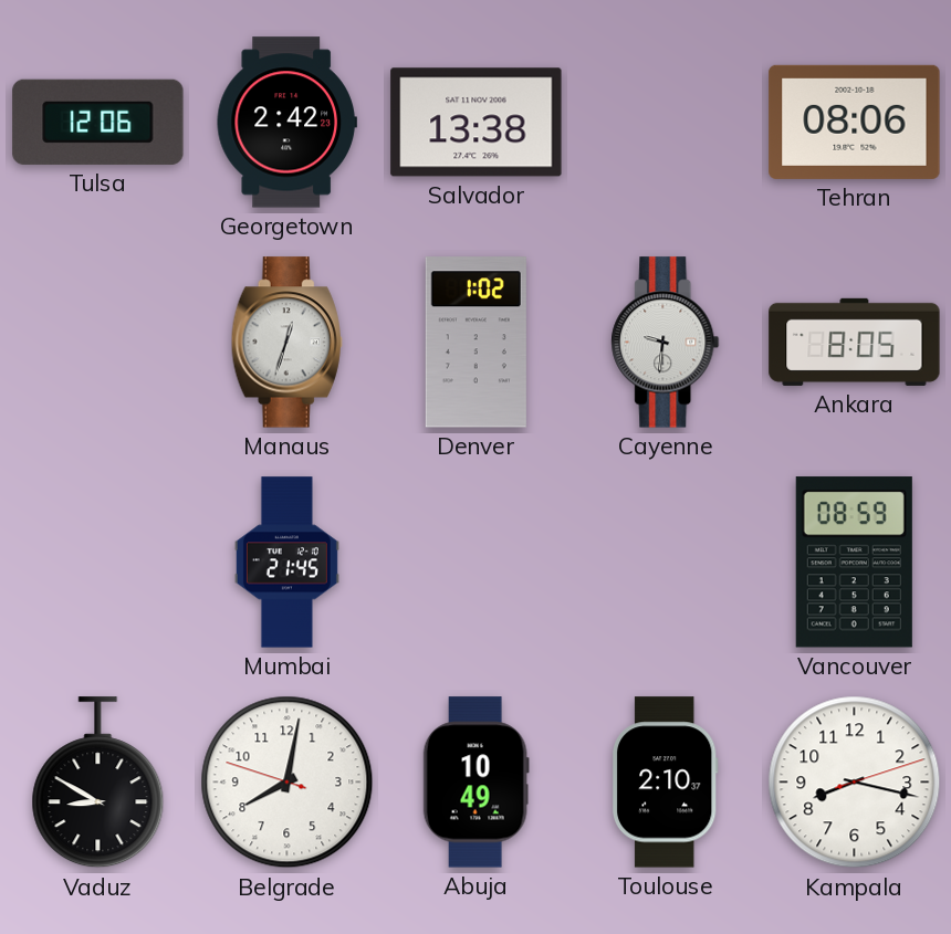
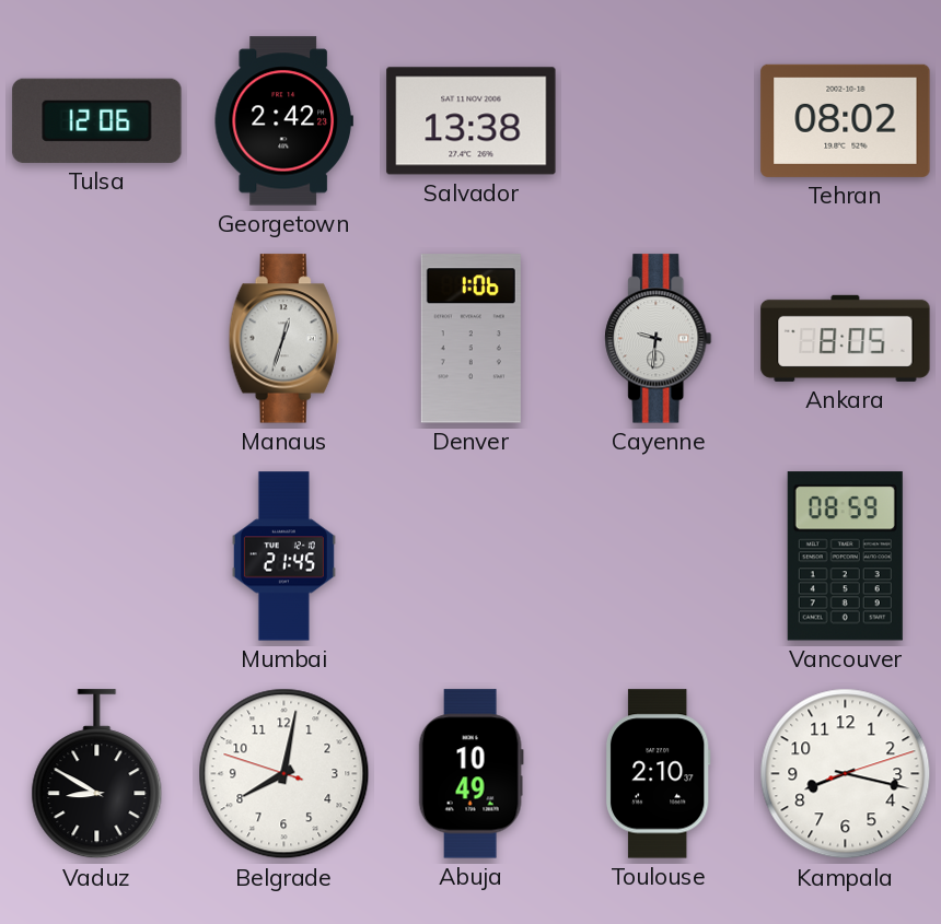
Tehran: 08:06 -> 08:02 (846, 120)
Denver: 1:02 -> 1:06 (471, 339)
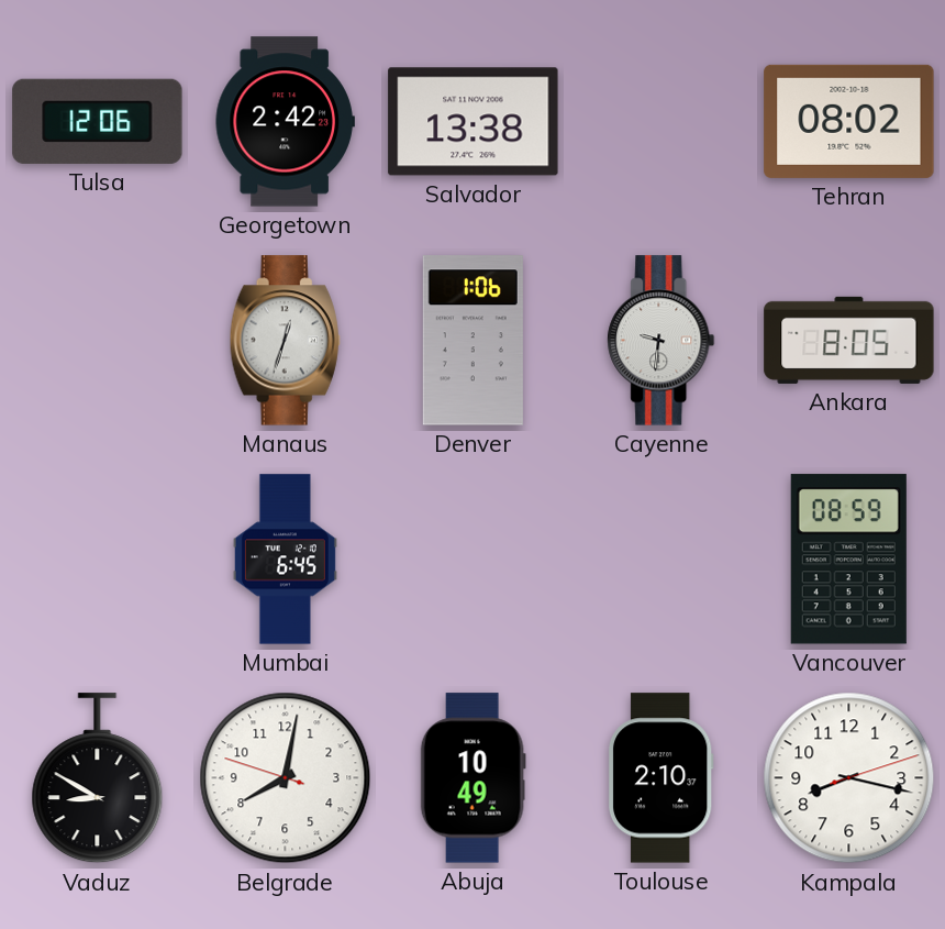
Mumbai: 21:45 -> 6:45 (285, 560)
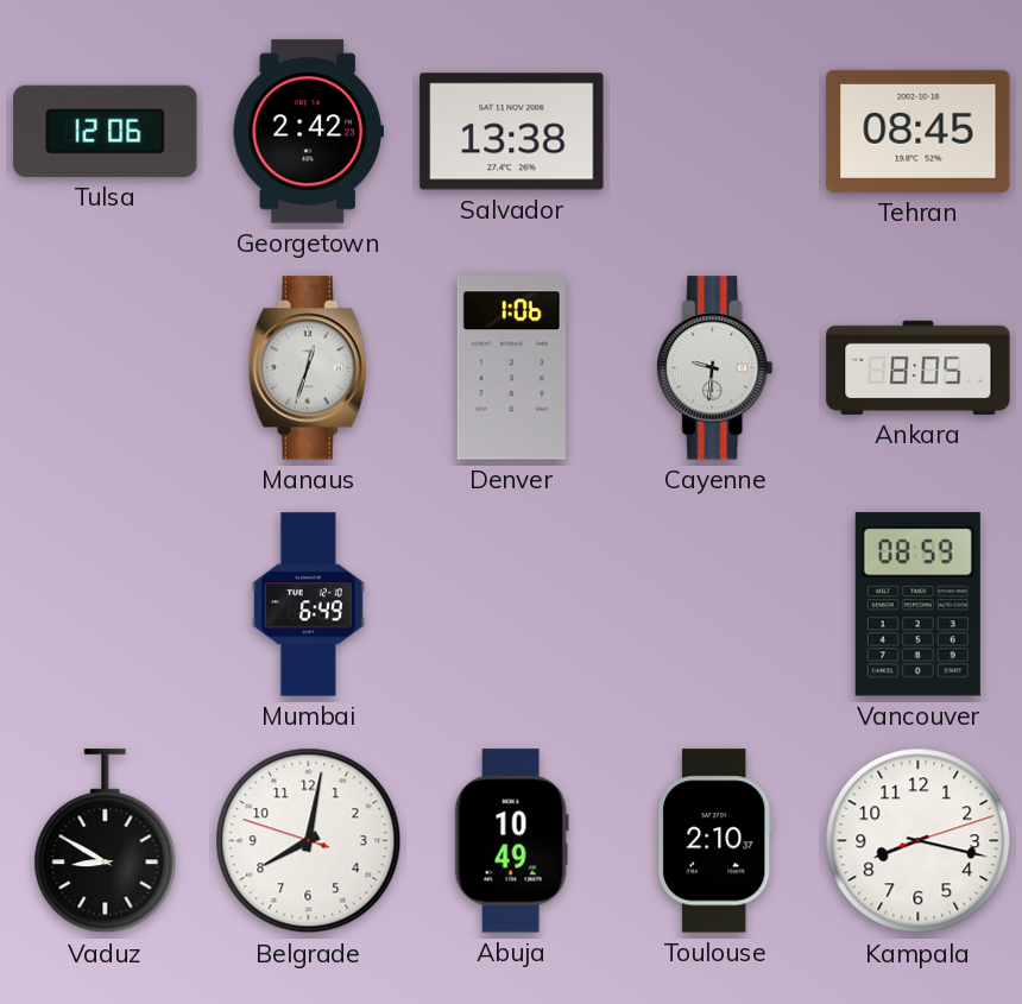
Tehran: 08:02 -> 08:45 (919, 131)
Mumbai: 6:45 -> 6:49 (308, 605)
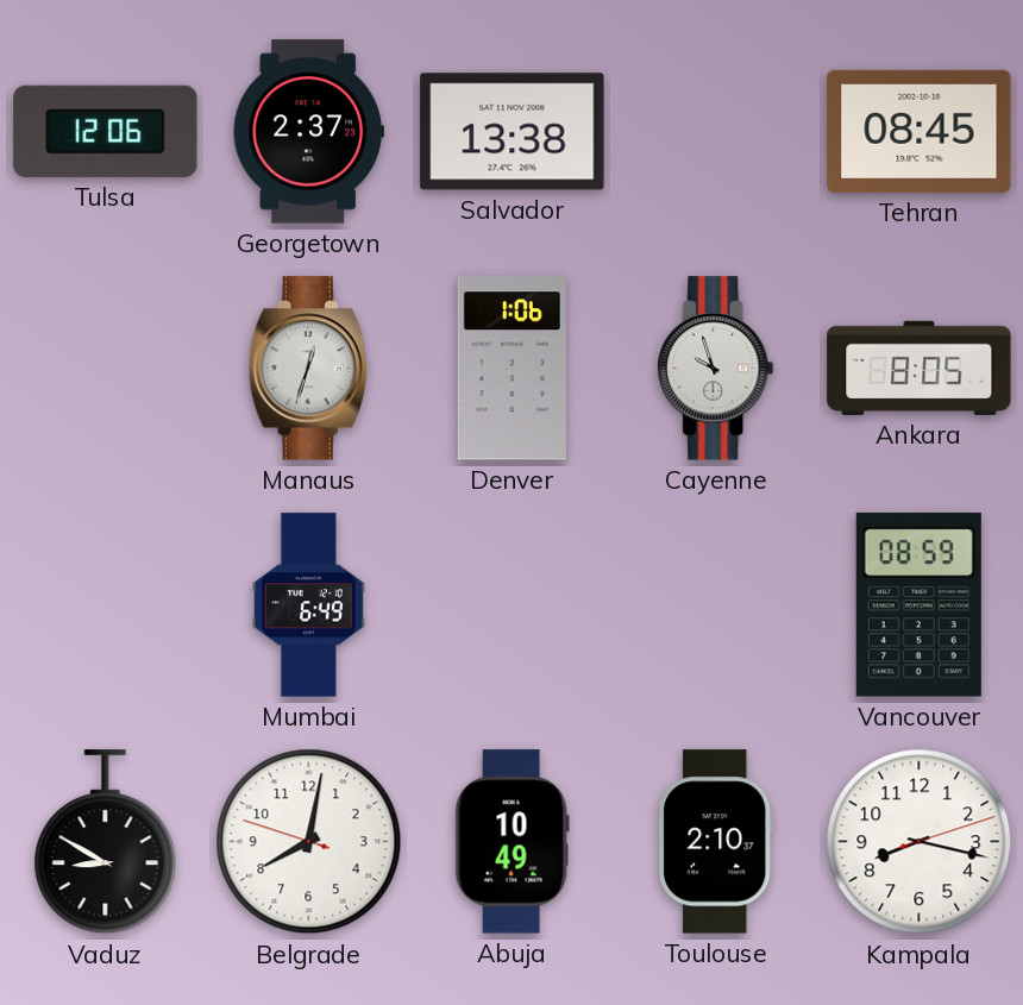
Georgetown: 2:42 -> 2:37 (308, 132)
Cayenne: 9:31 -> 9:57 (716, 369)
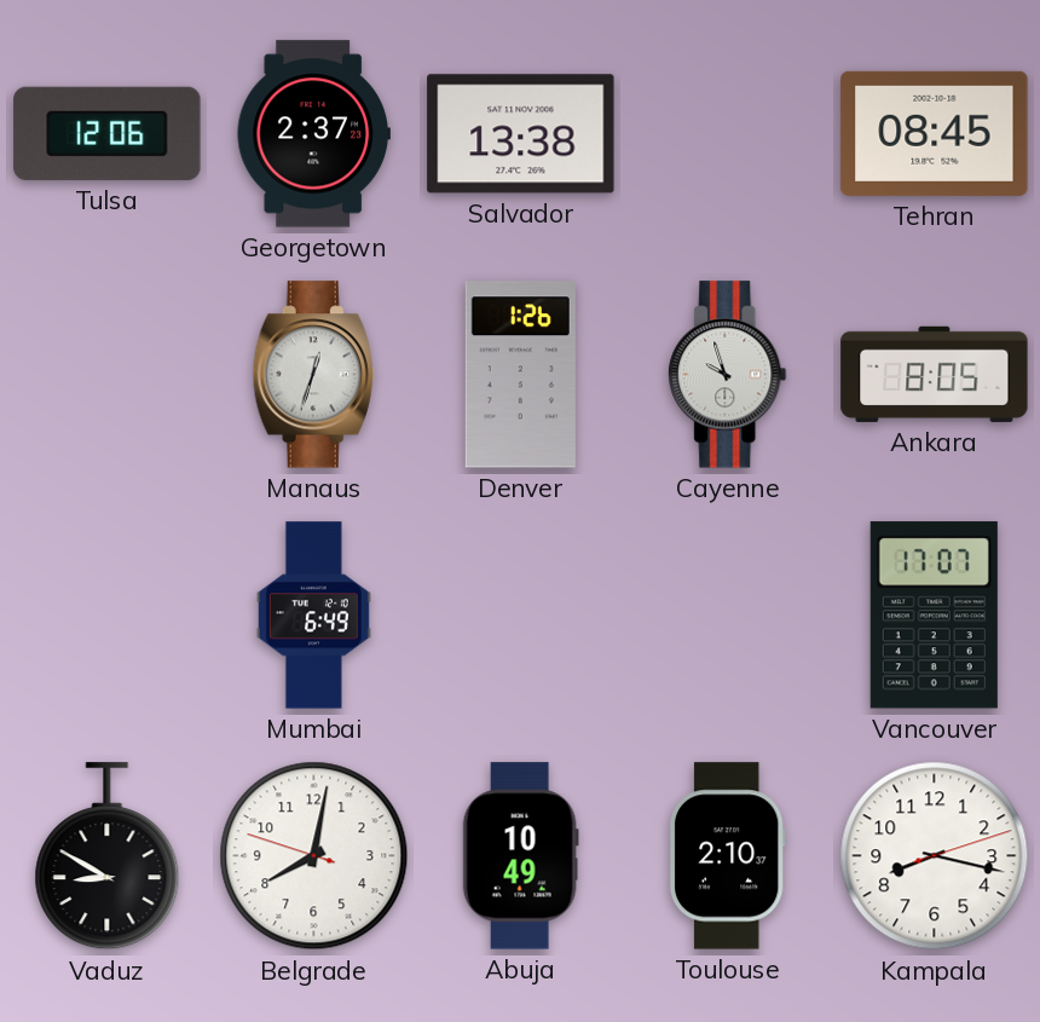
Denver: 1:06 -> 1:26 (520, 375)
Vancouver: 08:59 -> 17:07 (934, 616)
